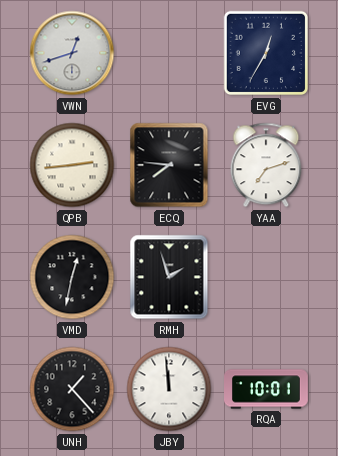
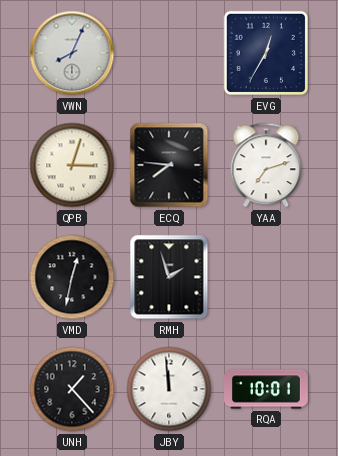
VWN: 12:42 -> 8:04 (72, 53)
QPB: 2:44 -> 3:03 (72, 165)
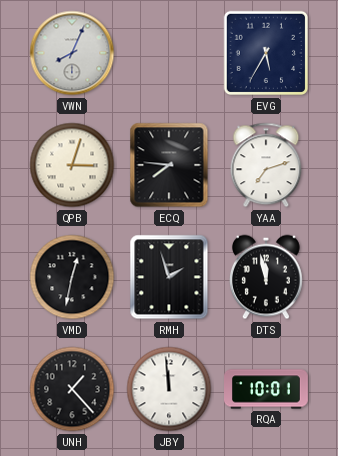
EVG: 12:35 -> 5:35 (266, 53)
DTS: none -> 11:58 (266, 277)
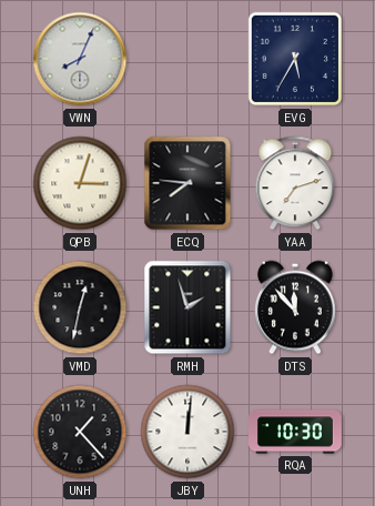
DTS: 11:58 -> 11:53 (295, 307)
JBY: 11:59 -> 12:01 (187, 432)
RQA: 10:01 -> 10:30 (296, 432)
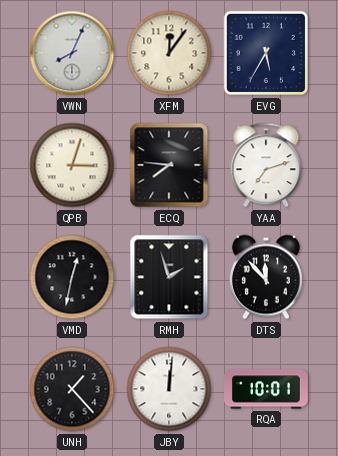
XFM: none -> 12:06 (169, 53)
RQA: 10:30 -> 10:01 (267, 389)
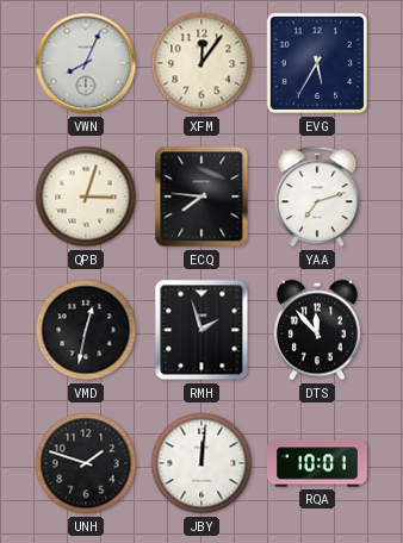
UNH: 1:23 -> 1:48 (86, 463)
